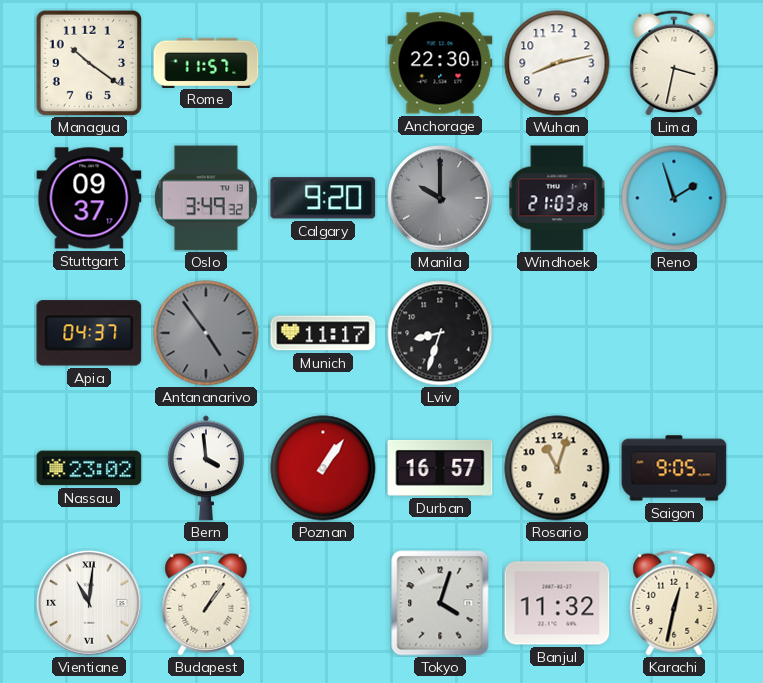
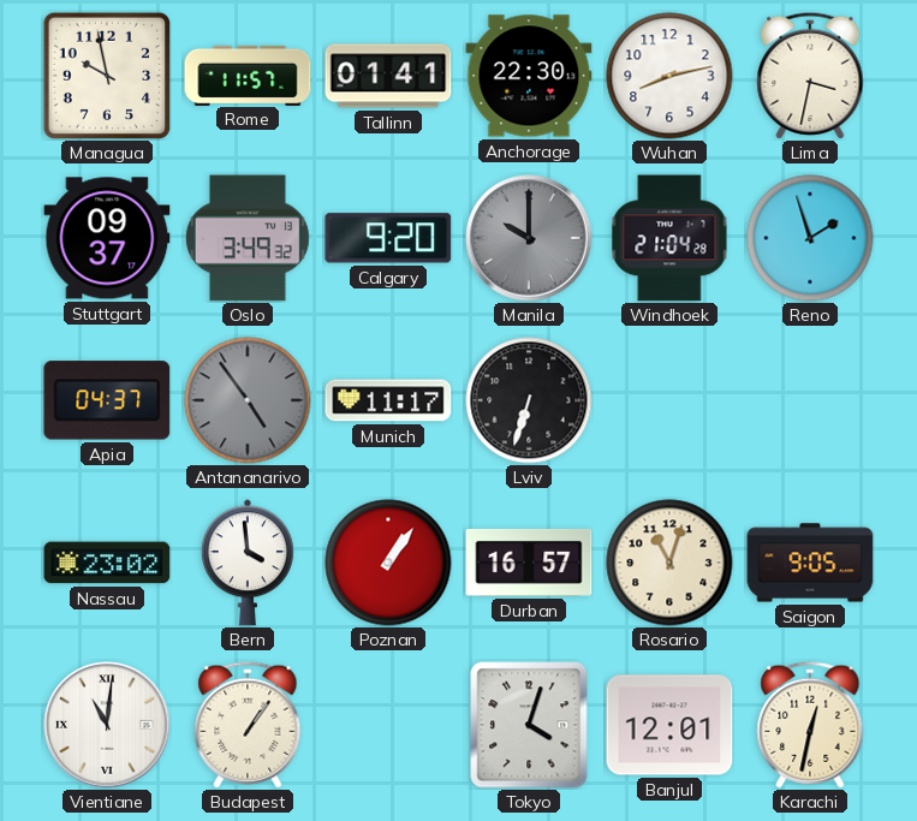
Managua: 10:21 -> 9:58 (107, 76)
Tallinn: none -> 01:41 (388, 76)
Windhoek: 21:03 -> 21:04 (669, 238)
Lviv: 8:33 -> 6:33 (529, 400)
Banjul: 11:32 -> 12:01 (669, 725)
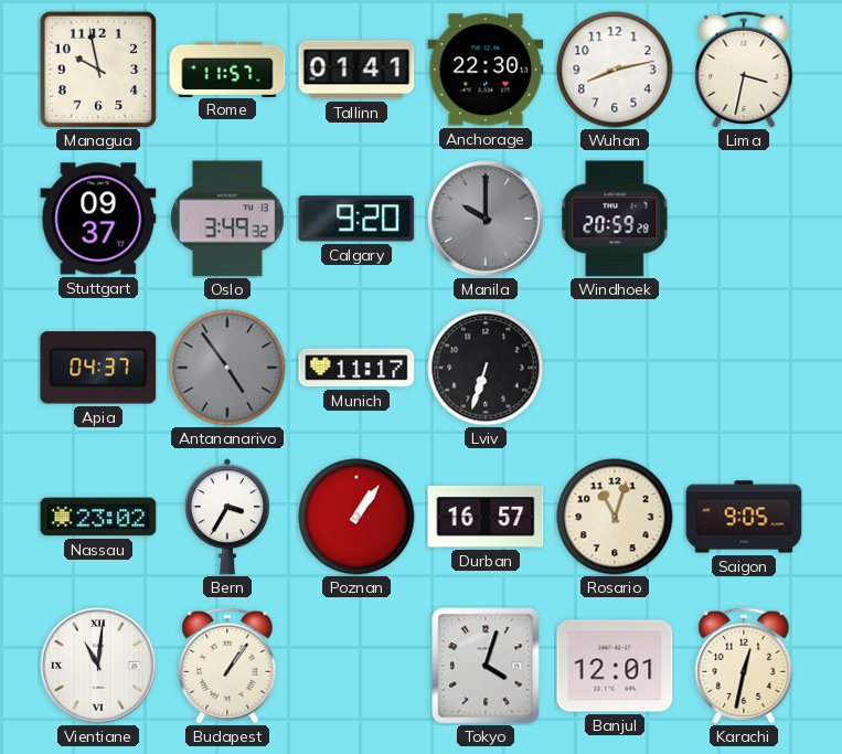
Windhoek: 21:04 -> 20:59 (615, 219)
Reno: 1:57 -> none (810, 238)
Bern: 3:59 -> 3:35 (227, 517)
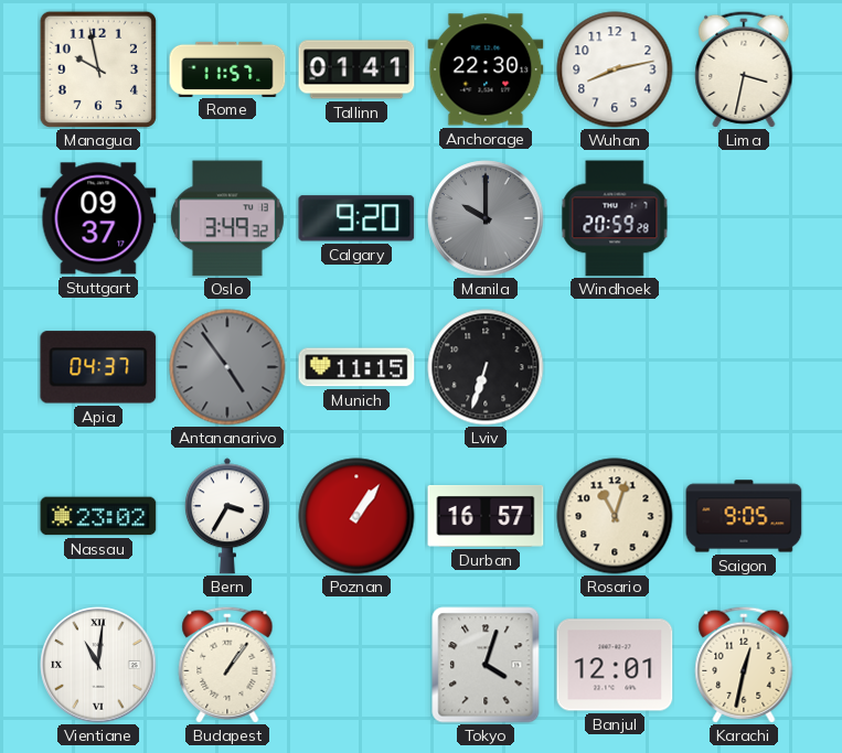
Munich: 11:17 -> 11:15 (356, 367)
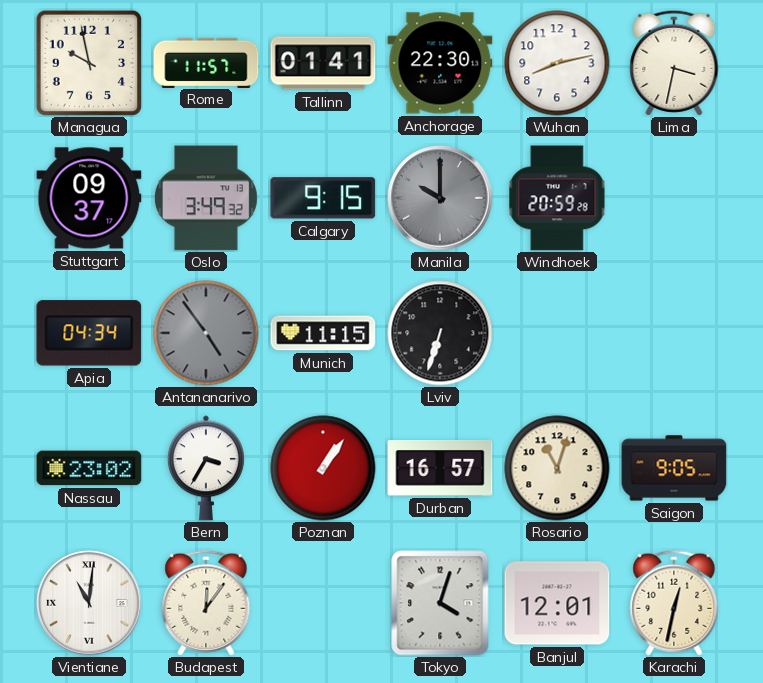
Calgary: 9:20 -> 9:15 (323, 198)
Apia: 04:37 -> 04:34 (89, 333)
Budapest: 1:06 -> 12:06 (206, 603)
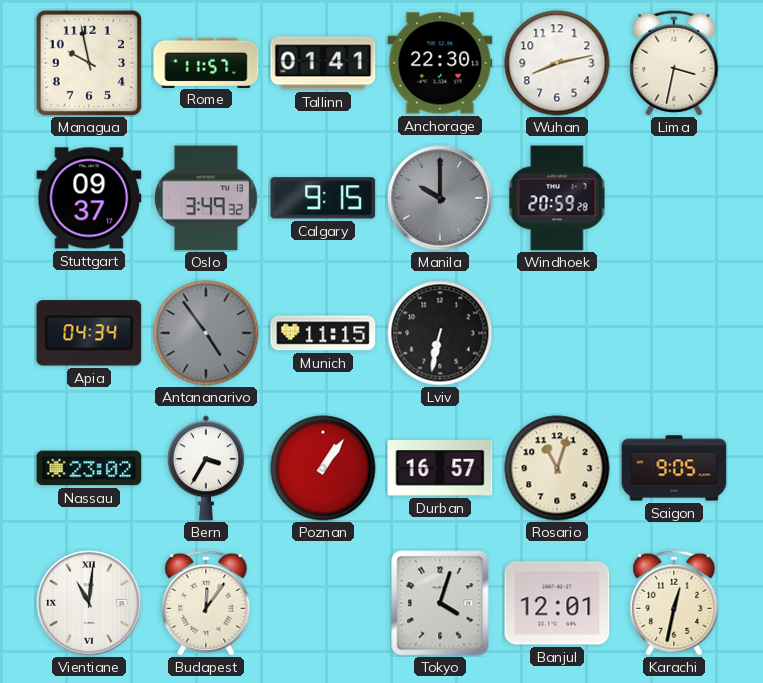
Lviv: 6:33 -> 6:32 (440, 333)
